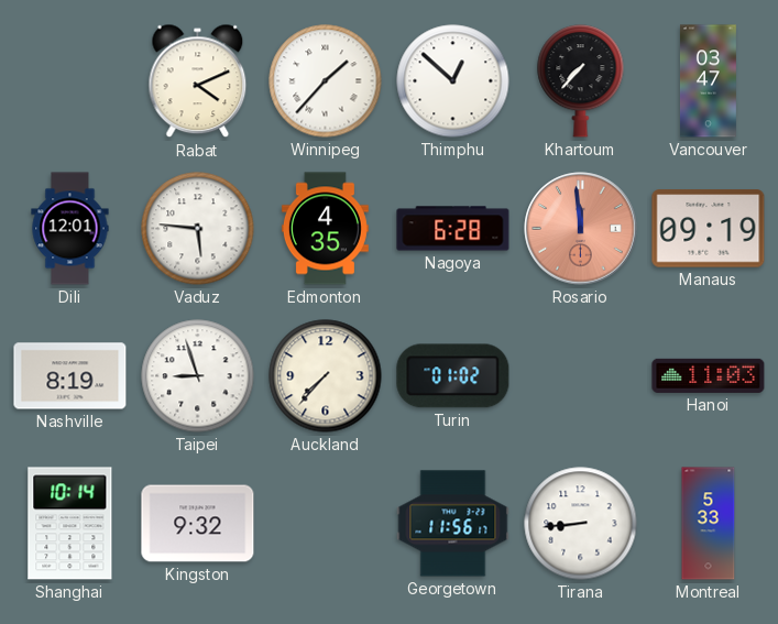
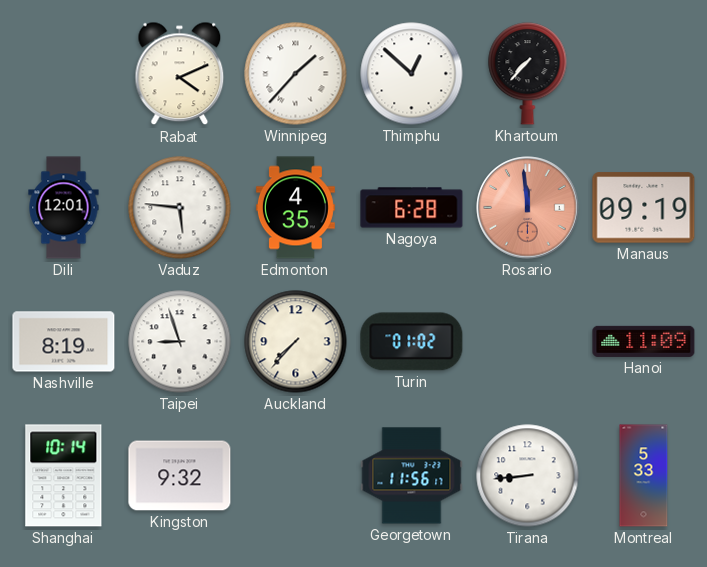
Vancouver: 03:47 -> none (708, 81)
Hanoi: 11:03 -> 11:09 (644, 341)
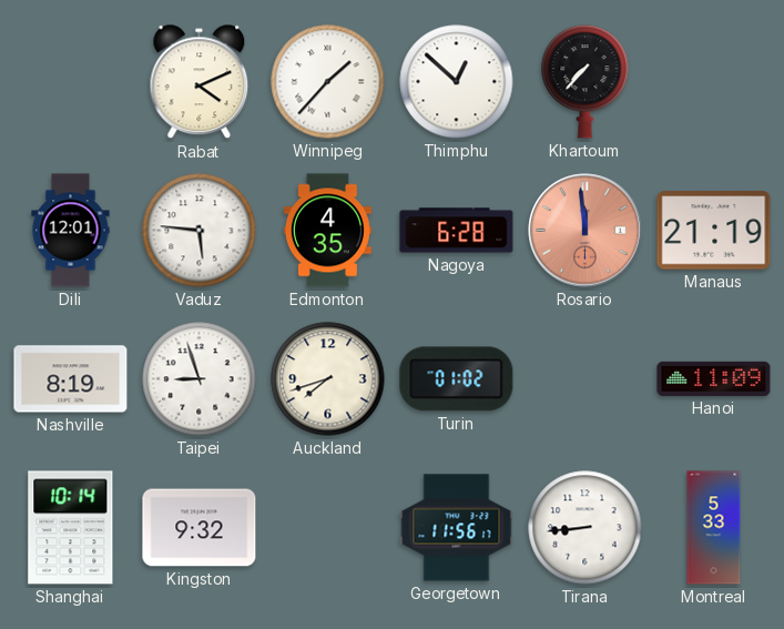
Manaus: 09:19 -> 21:19 (714, 231)
Auckland: 7:37 -> 7:42 (328, 379)
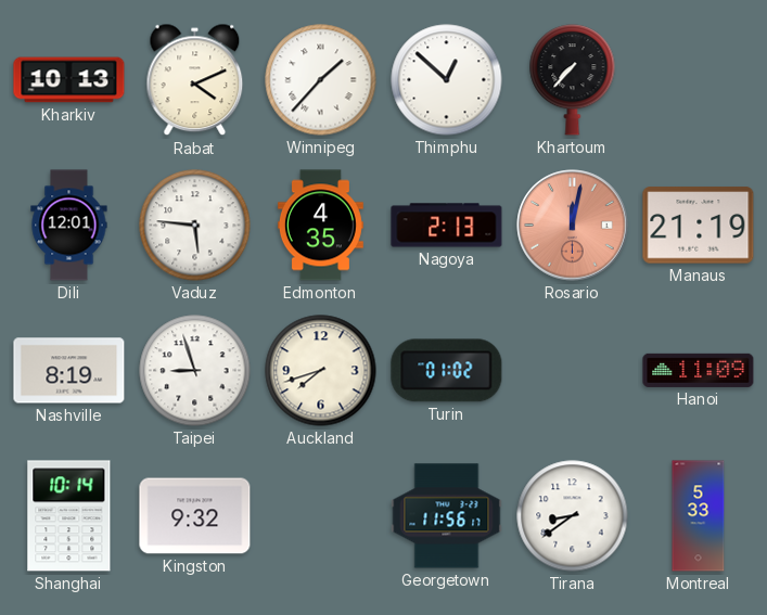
Kharkiv: none -> 10:13 (69, 80)
Nagoya: 6:28 -> 2:13 (447, 226)
Rosario: 11:59 -> 12:02 (573, 226)
Tirana: 8:44 -> 8:39 (573, 516)
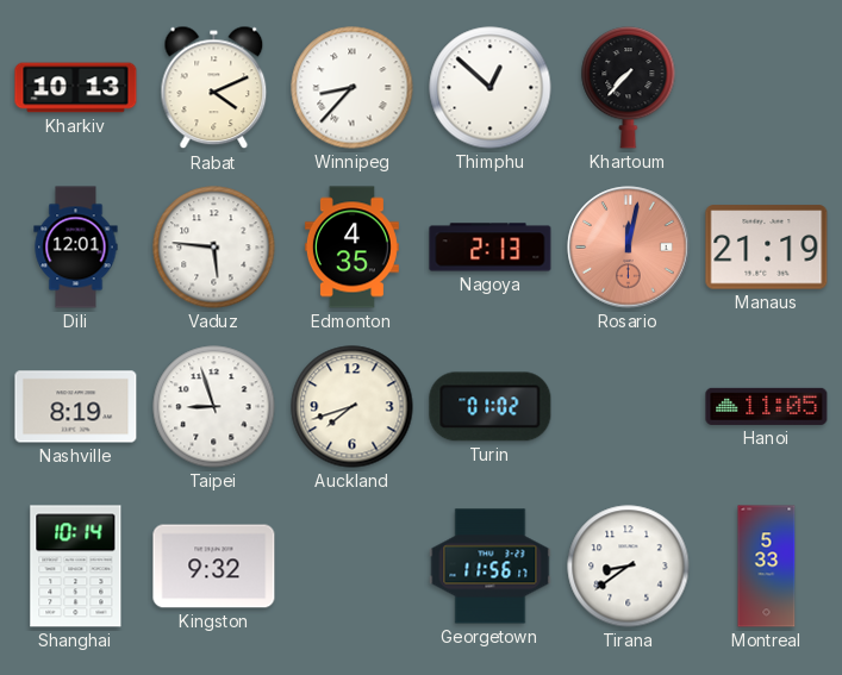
Winnipeg: 1:37 -> 8:37 (353, 88)
Hanoi: 11:09 -> 11:05 (767, 406)
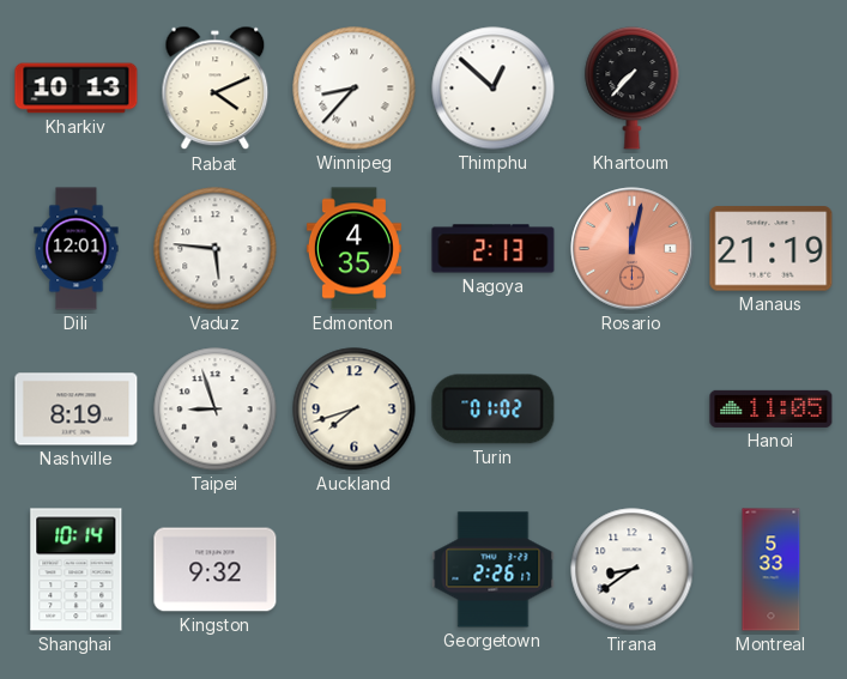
Georgetown: 11:56 -> 2:26 (494, 570)
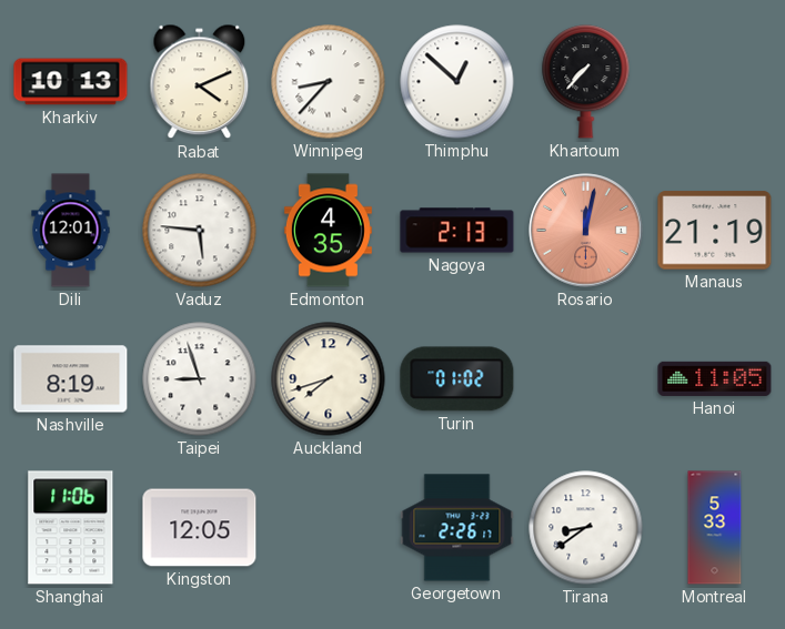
Shanghai: 10:14 -> 11:06 (71, 528)
Kingston: 9:32 -> 12:05 (200, 528)
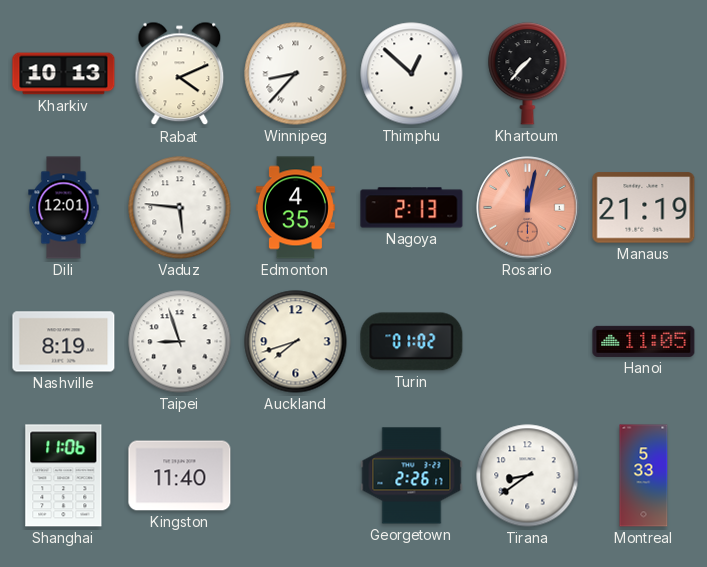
Kingston: 12:05 -> 11:40 (180, 476)
